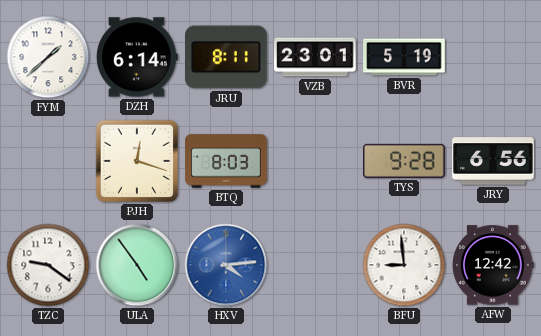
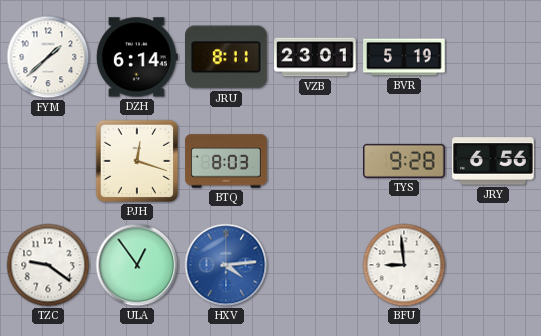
ULA: 4:54 -> 12:54 (137, 265)
AFW: 12:42 -> none (493, 265)
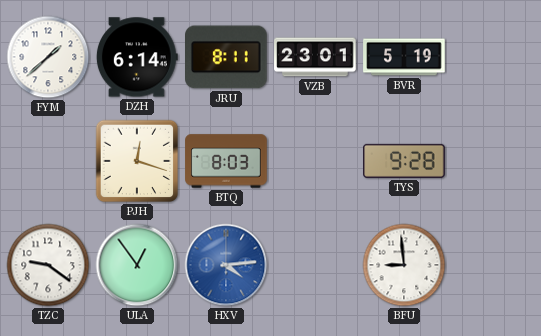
JRY: 6:56 -> none (493, 161)
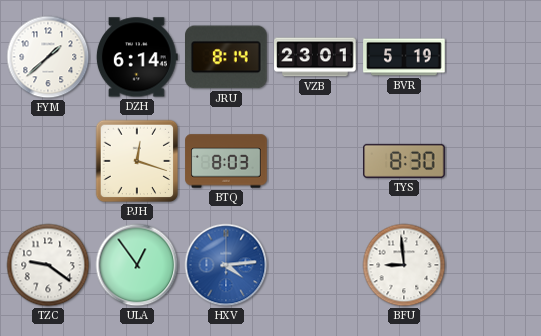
JRU: 8:11 -> 8:14 (227, 57)
TYS: 9:28 -> 8:30 (404, 161)
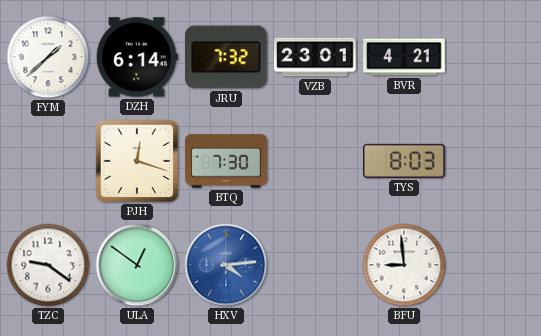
JRU: 8:14 -> 7:32 (227, 57)
BVR: 5:19 -> 4:21 (404, 57)
BTQ: 8:03 -> 7:30 (226, 161)
TYS: 8:30 -> 8:03 (404, 161)
ULA: 12:54 -> 12:51 (137, 265)
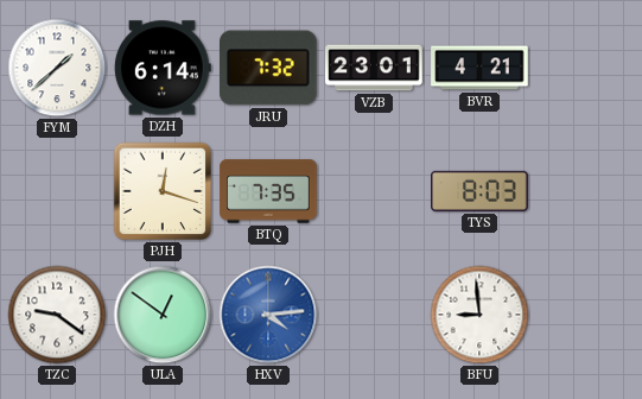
BTQ: 7:30 -> 7:35 (268, 191)
